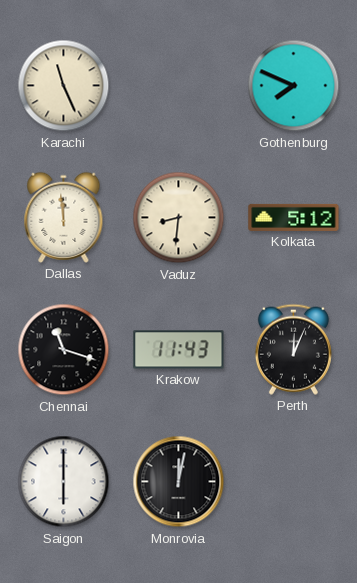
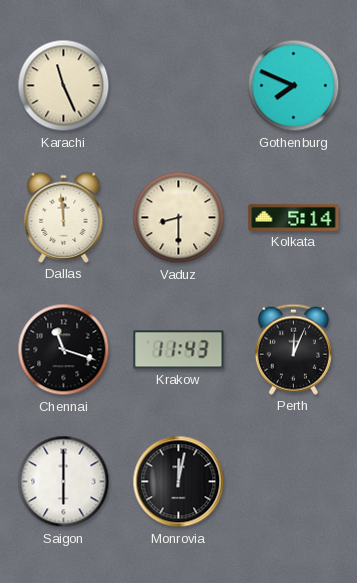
Vaduz: 8:31 -> 8:30 (179, 218)
Kolkata: 5:12 -> 5:14 (294, 217)
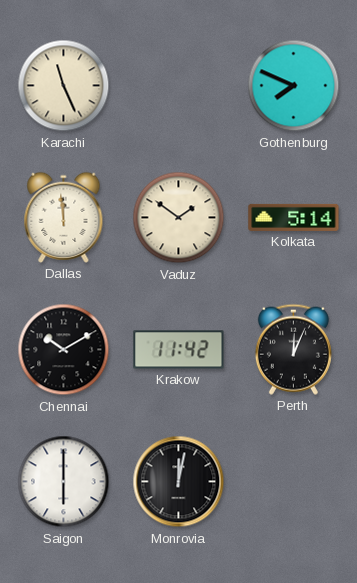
Vaduz: 8:30 -> 1:51 (179, 218)
Chennai: 11:18 -> 10:10 (64, 350)
Krakow: 11:43 -> 11:42 (179, 350)
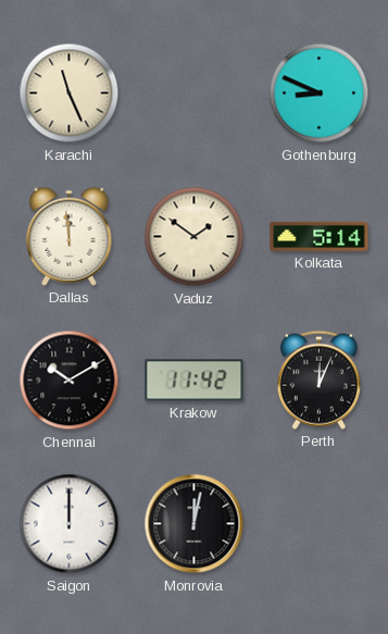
Gothenburg: 7:49 -> 8:49 (320, 94)
Saigon: 6:00 -> 12:00 (70, 524)
